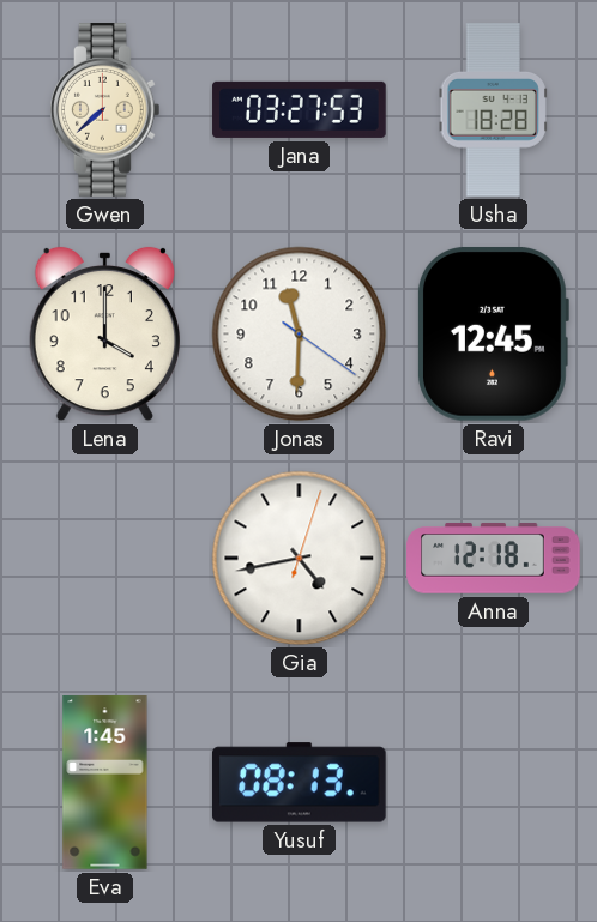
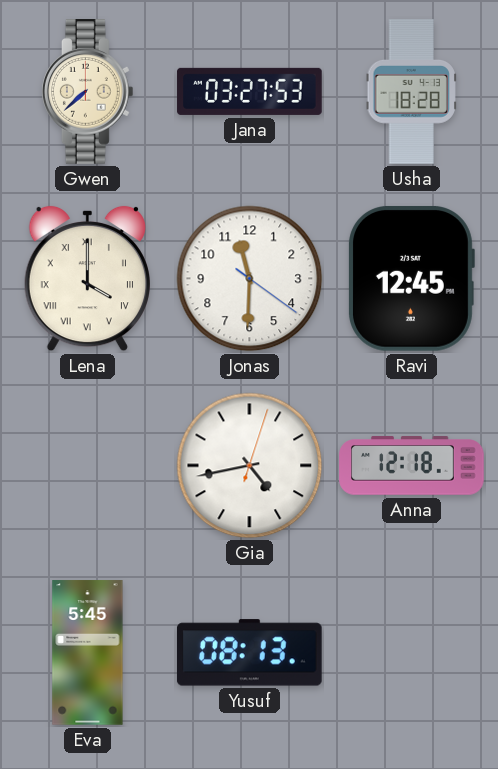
Lena numerals: Arabic -> Roman (87, 279)
Eva: 1:45 -> 5:45 (88, 653)
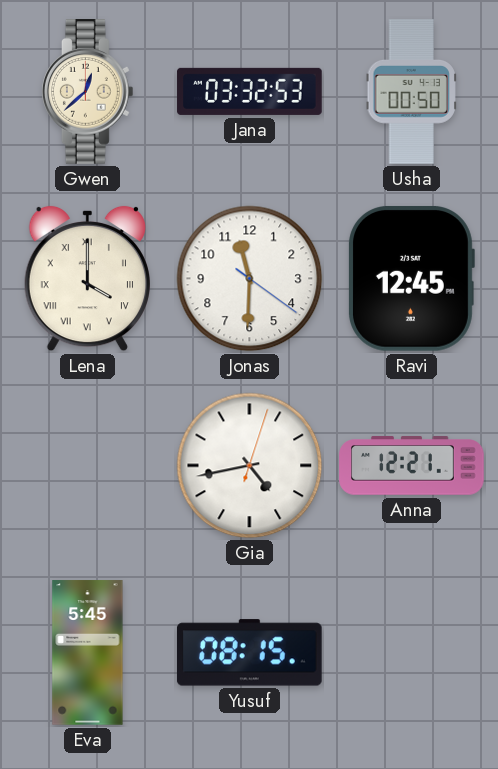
Gwen: 7:38 -> 12:38 (87, 92)
Jana: 03:27 -> 03:32 (250, 91)
Usha: 18:28 -> 00:50 (411, 92)
Anna: 12:18 -> 12:21 (412, 466)
Yusuf: 08:13 -> 08:15 (249, 653)
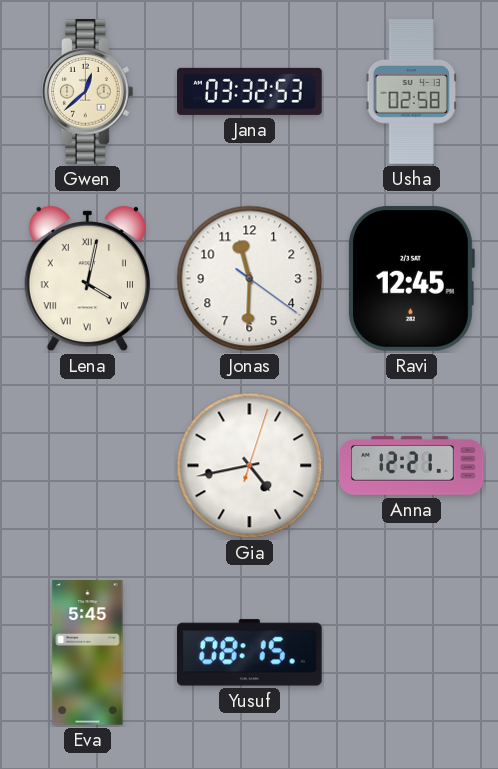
Usha: 00:50 -> 02:58 (411, 92)
Lena: 4:00 -> 4:02 (87, 279)
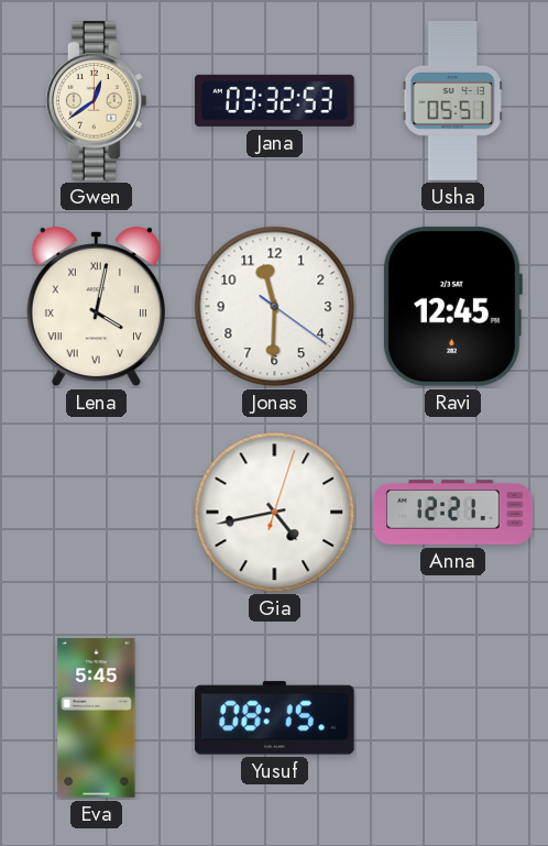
Gwen: 12:38 -> 12:39 (96, 101)
Usha: 02:58 -> 05:51 (452, 101)
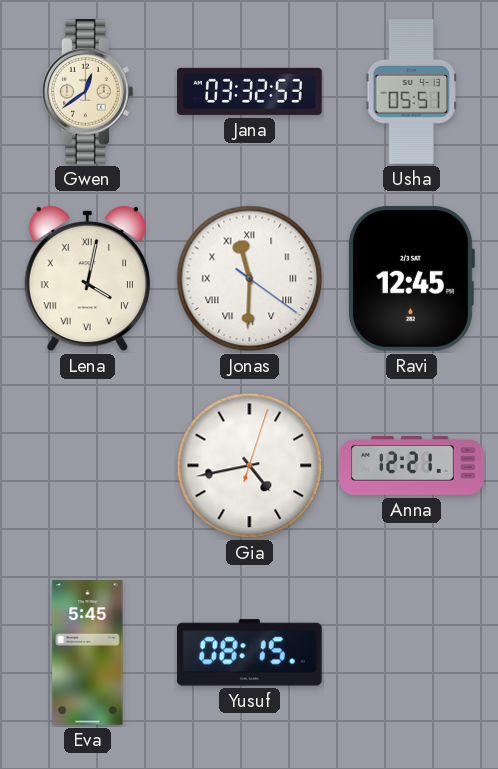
Jonas numerals: Arabic -> Roman (250, 279)
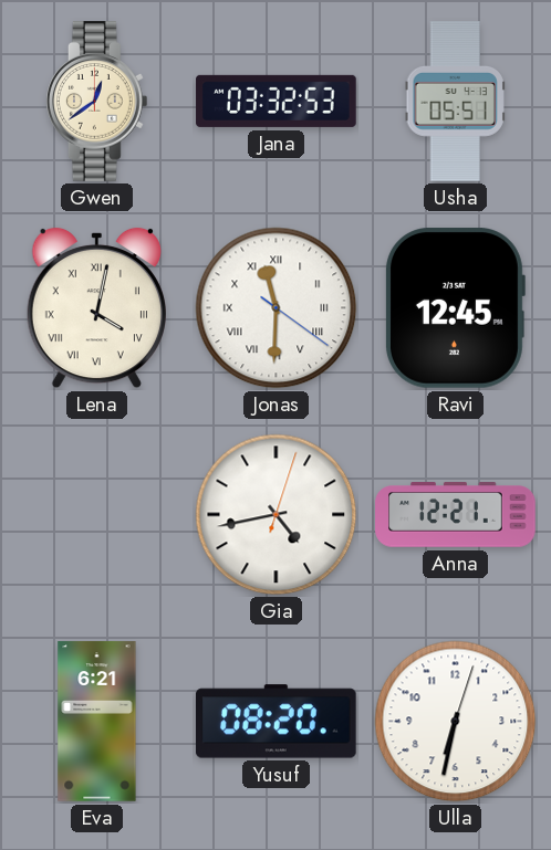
Eva: 5:45 -> 6:21 (97, 722)
Yusuf: 08:15 -> 08:20 (275, 722)
Ulla: none -> 6:32 (456, 722)
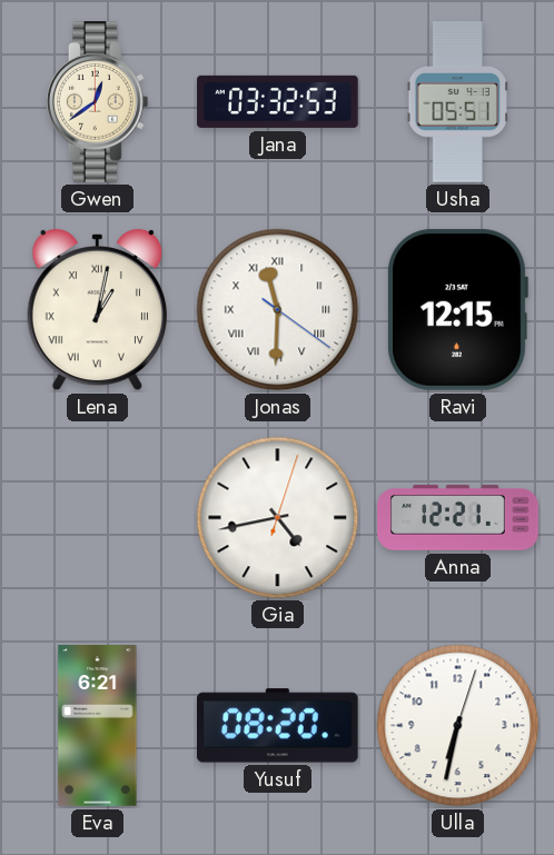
Lena: 4:02 -> 1:02 (97, 310)
Ravi: 12:45 -> 12:15 (457, 309)
